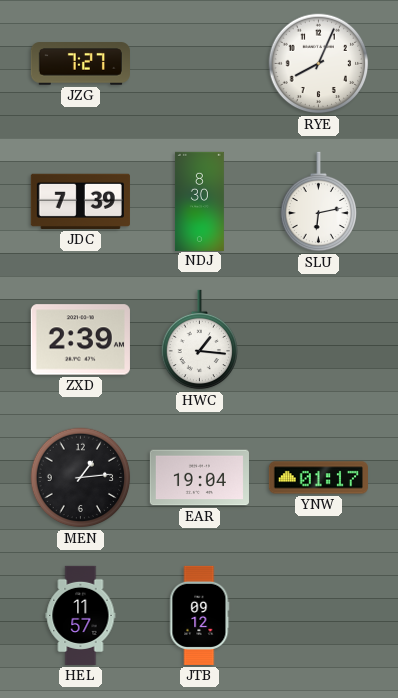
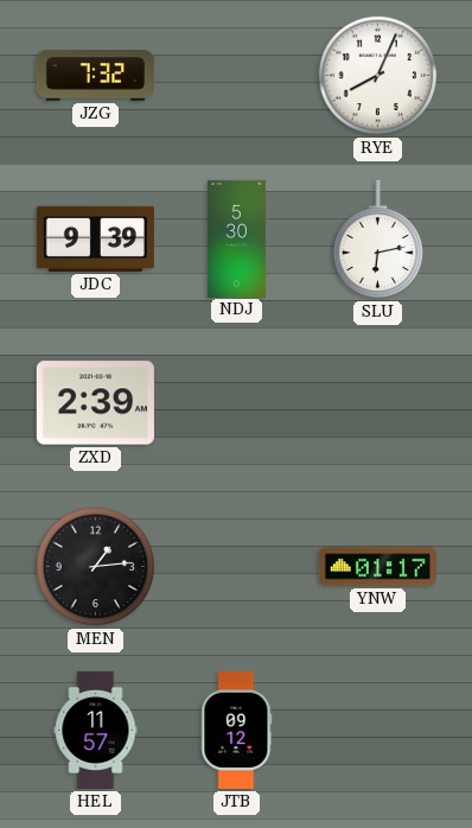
JZG: 7:27 -> 7:32 (95, 76)
JDC: 7:39 -> 9:39 (95, 238)
NDJ: 8:30 -> 5:30 (236, 238)
HWC: 1:16 -> none (199, 340)
EAR: 19:04 -> none (199, 478)
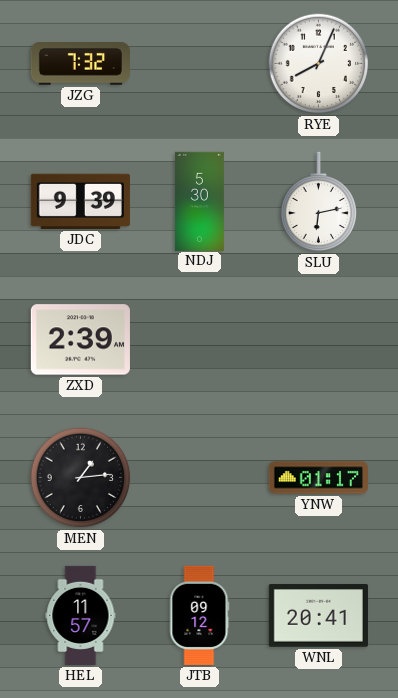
WNL: none -> 20:41 (318, 616)
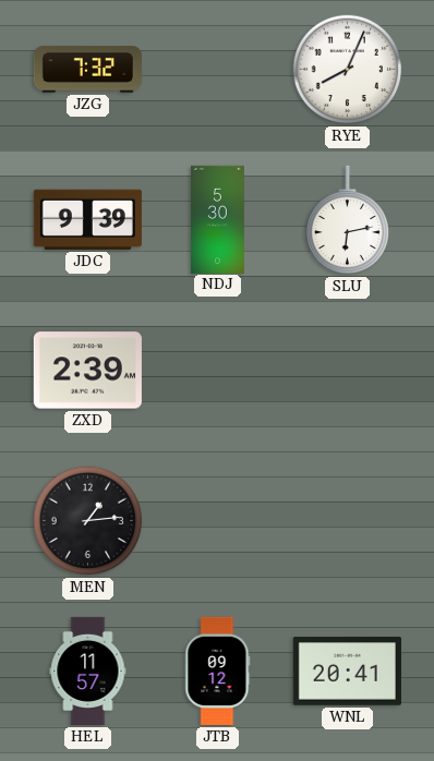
YNW: 01:17 -> none (318, 478)
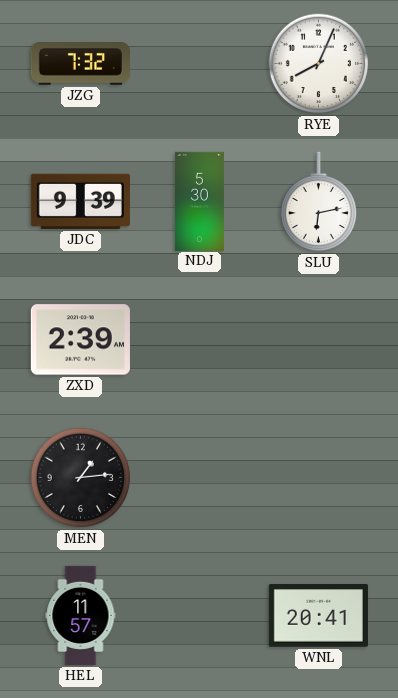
JTB: 09:12 -> none (218, 671)
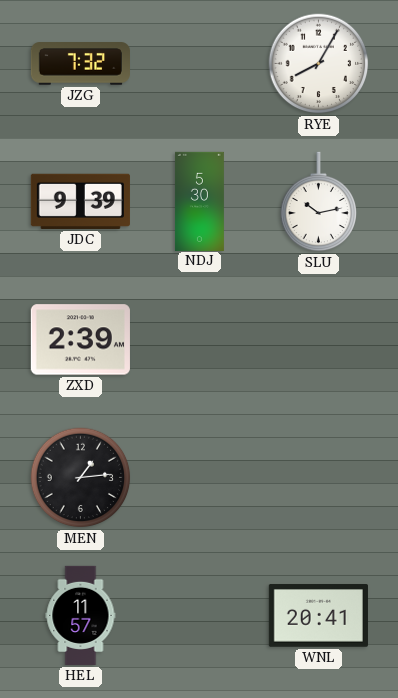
RYE: 8:04 -> 8:05 (319, 64)
SLU: 6:13 -> 10:13 (318, 202)
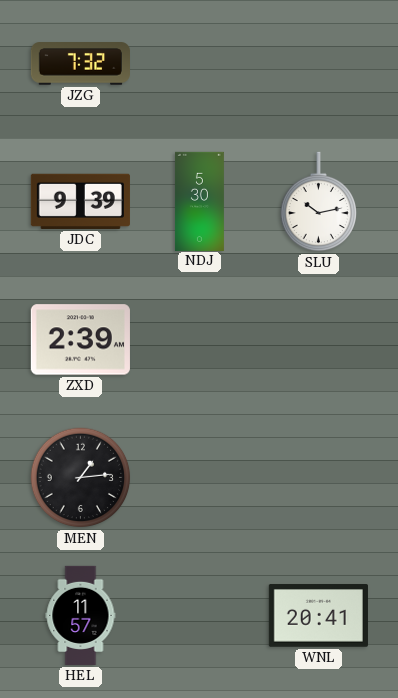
RYE: 8:05 -> none (319, 64)
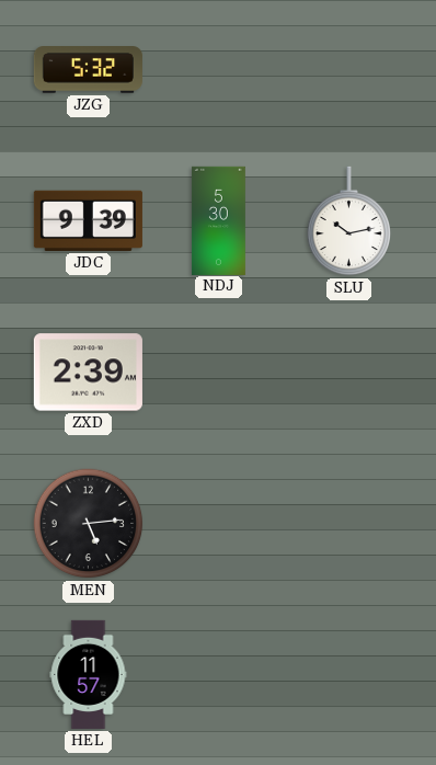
JZG: 7:32 -> 5:32 (88, 70)
MEN: 1:14 -> 5:14 (89, 524)
WNL: 20:41 -> none (318, 616)
